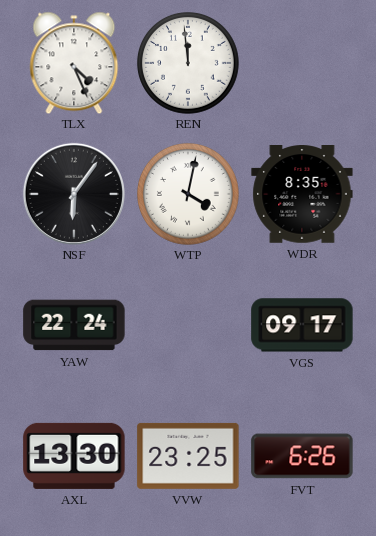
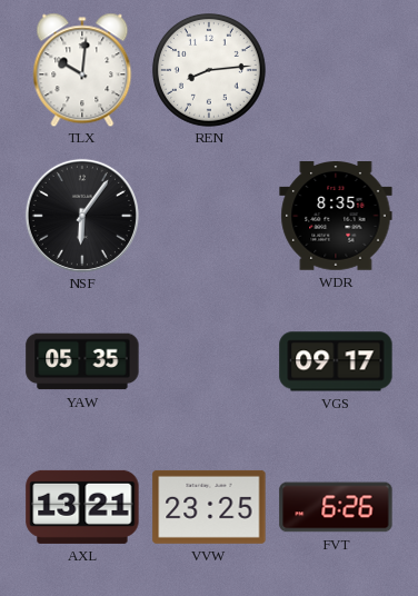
TLX: 4:26 -> 10:01 (82, 70)
REN: 11:59 -> 8:14 (210, 71)
WTP: 4:02 -> none (189, 195)
YAW: 22:24 -> 05:35 (82, 361)
AXL: 13:30 -> 13:21 (82, 507)
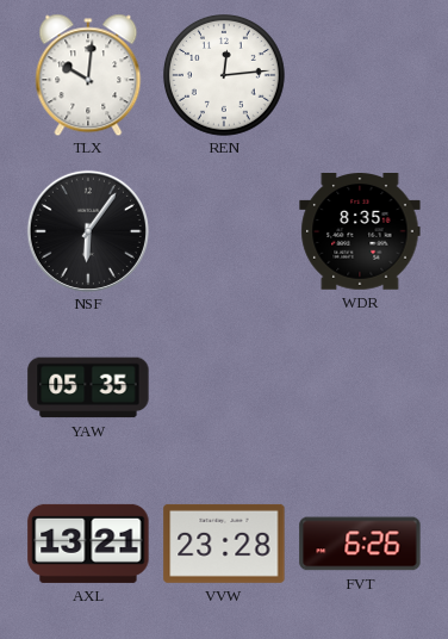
REN: 8:14 -> 12:14 (225, 76)
VGS: 09:17 -> none (336, 361)
VVW: 23:25 -> 23:28 (224, 544)
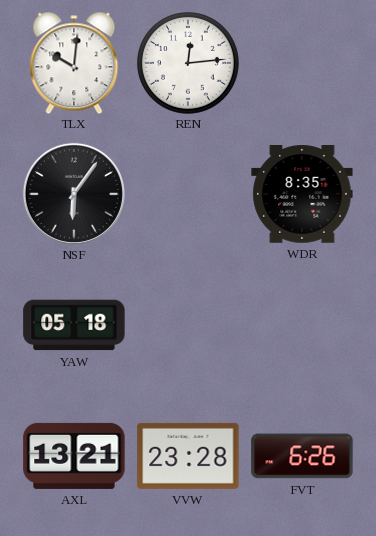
YAW: 05:35 -> 05:18 (74, 325)
